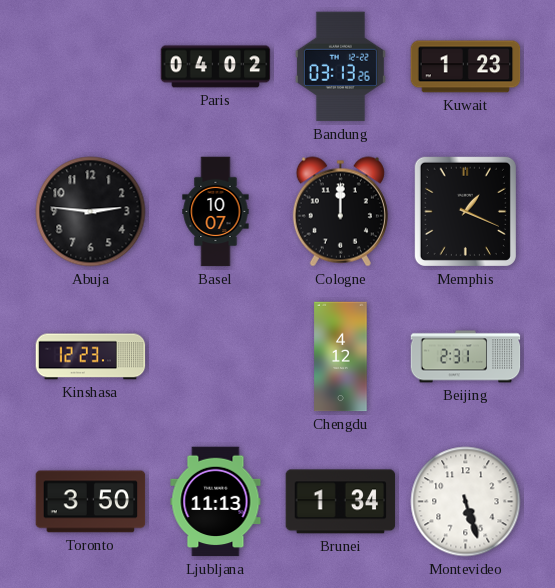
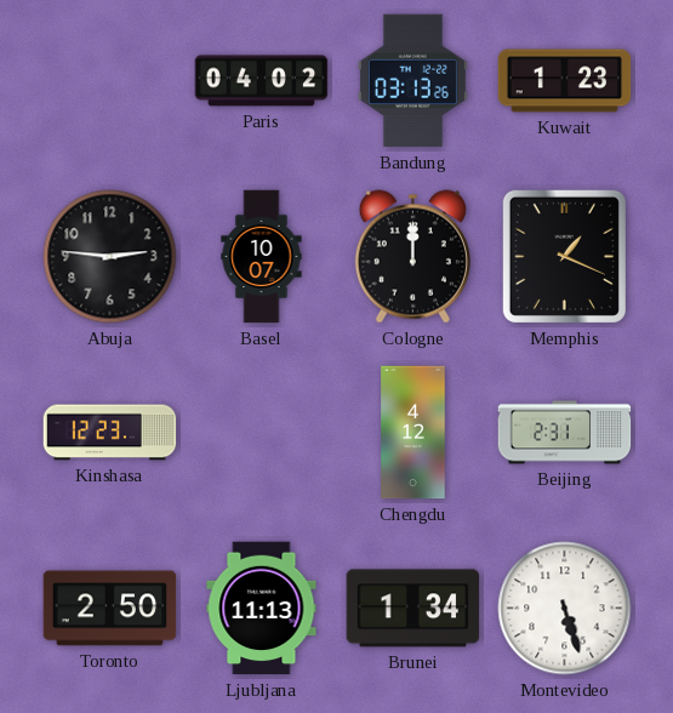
Toronto: 3:50 -> 2:50 (110, 609)
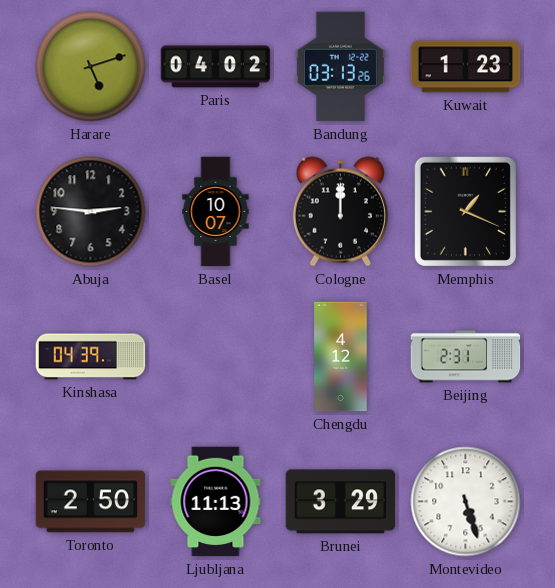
Harare: none -> 5:12 (91, 67)
Kinshasa: 12:23 -> 04:39 (91, 357)
Brunei: 1:34 -> 3:29 (341, 502)
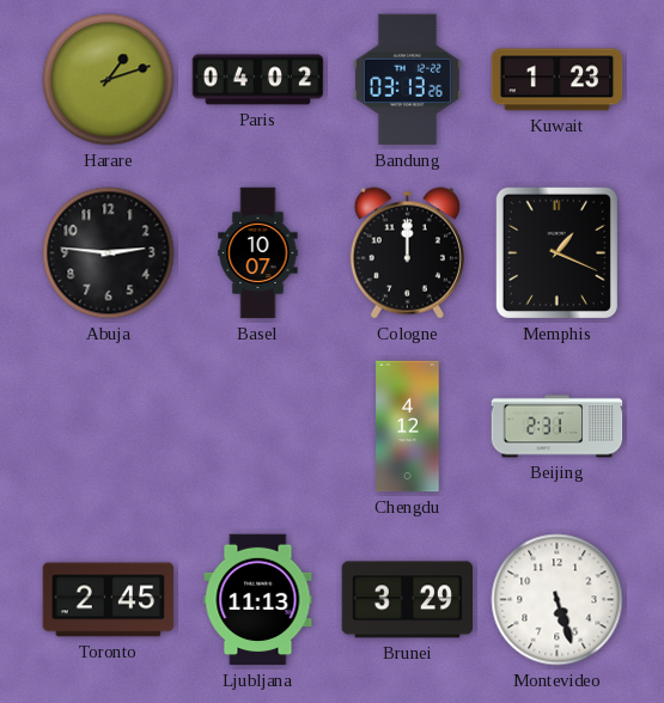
Harare: 5:12 -> 1:12 (109, 80)
Kinshasa: 04:39 -> none (91, 357)
Toronto: 2:50 -> 2:45 (109, 600)
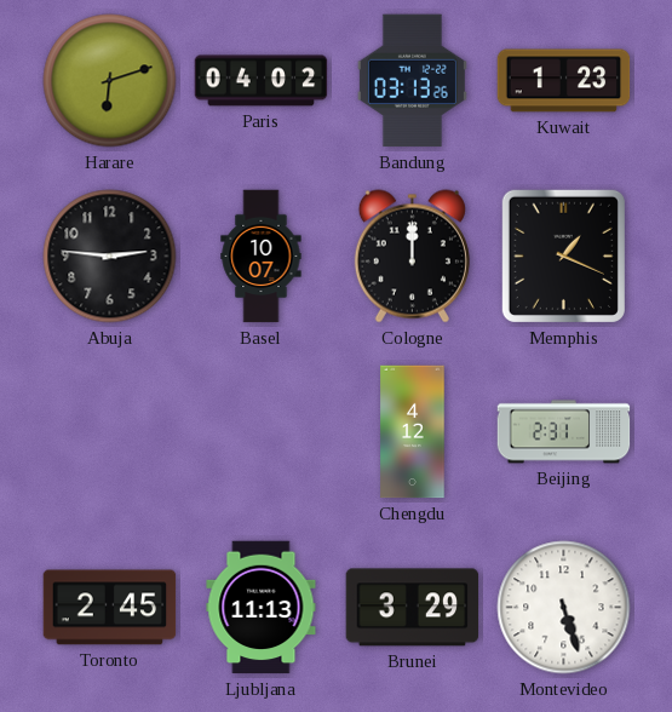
Harare: 1:12 -> 6:12 (110, 81)
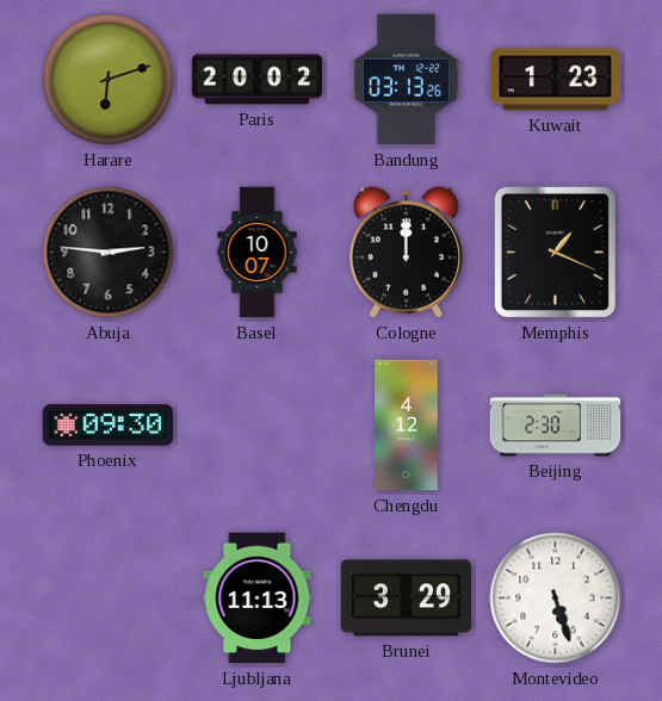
Paris: 04:02 -> 20:02 (258, 80)
Phoenix: none -> 09:30 (109, 426)
Beijing: 2:31 -> 2:30 (556, 426)
Toronto: 2:45 -> none (110, 608)
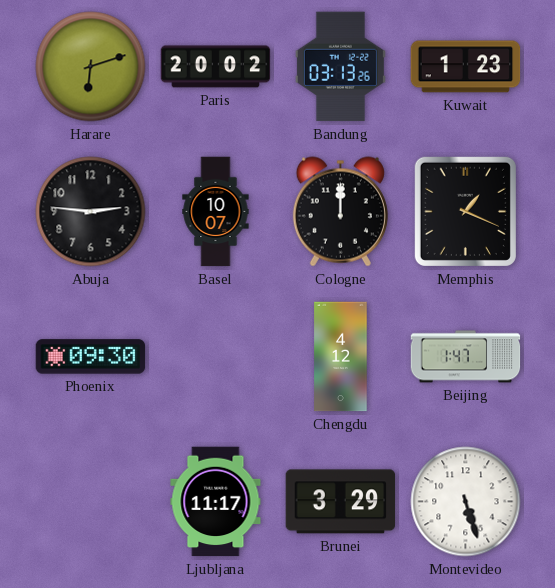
Beijing: 2:30 -> 1:47 (466, 357)
Ljubljana: 11:13 -> 11:17 (216, 502)
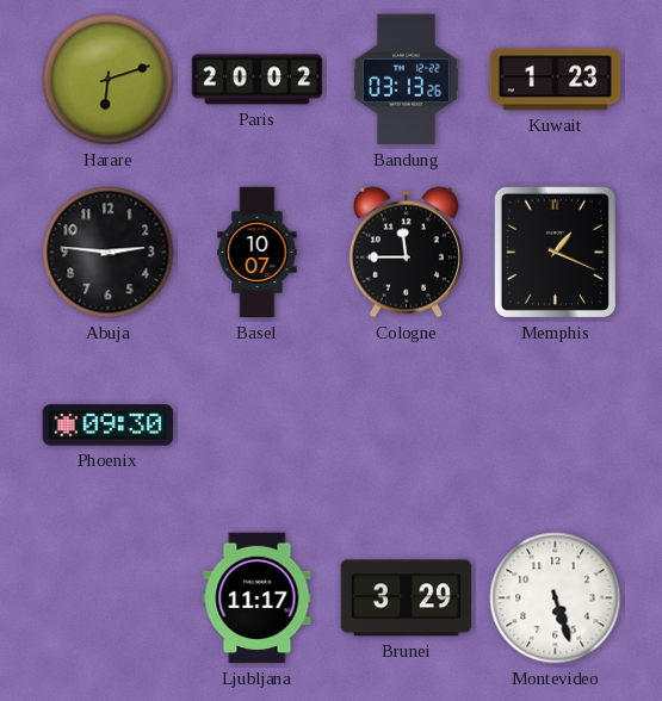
Cologne: 12:00 -> 11:45 (406, 253)
Chengdu: 4:12 -> none (341, 357)
Beijing: 1:47 -> none (466, 357)
